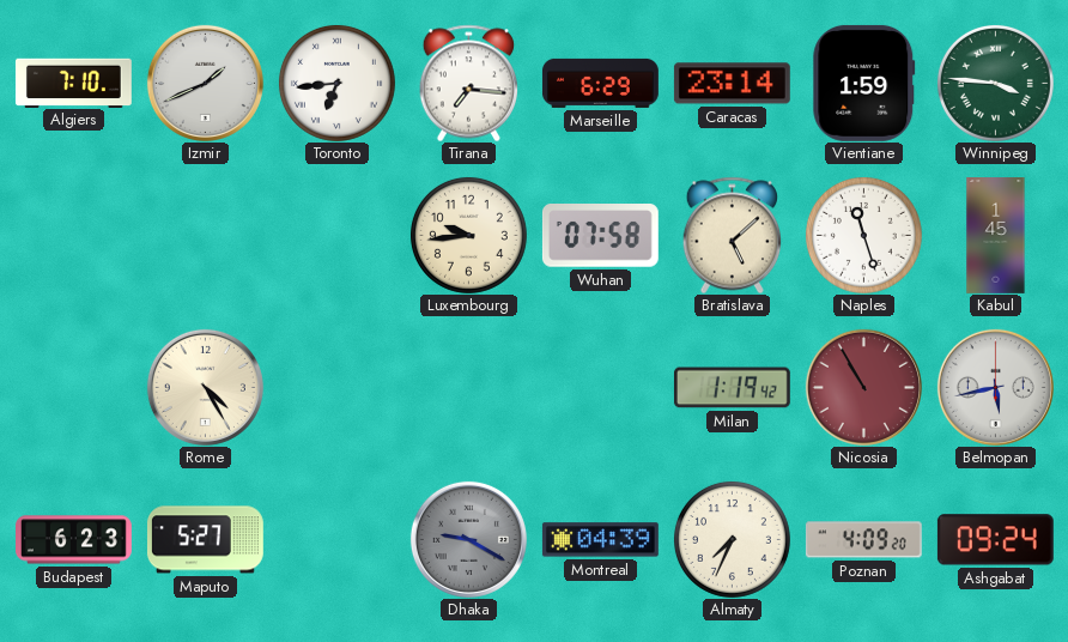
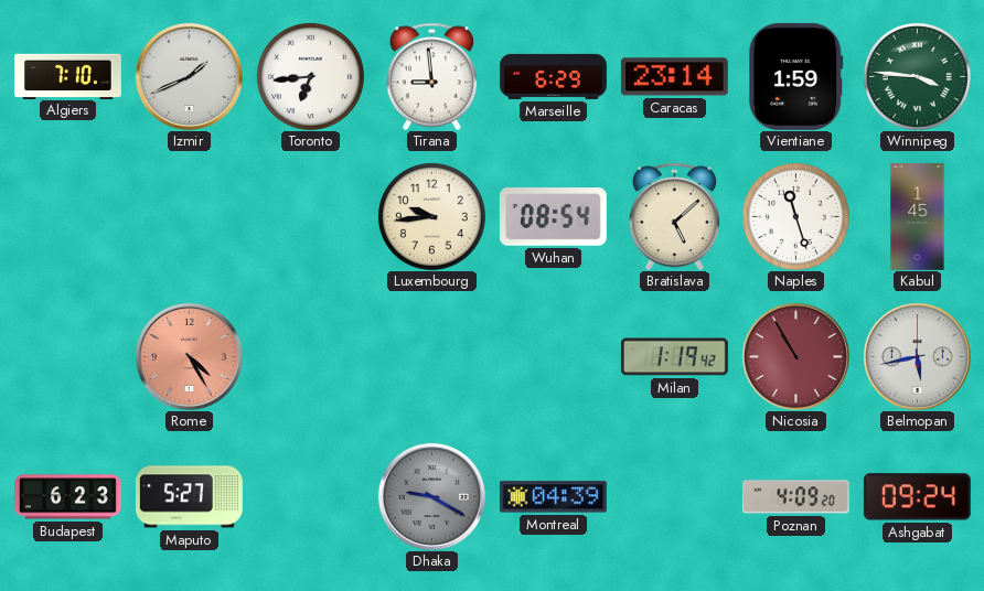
Tirana: 7:16 -> 8:59 (431, 76)
Wuhan: 07:58 -> 08:54 (553, 217)
Rome dial: cream -> salmon (189, 356)
Almaty: 7:34 -> none (732, 539)
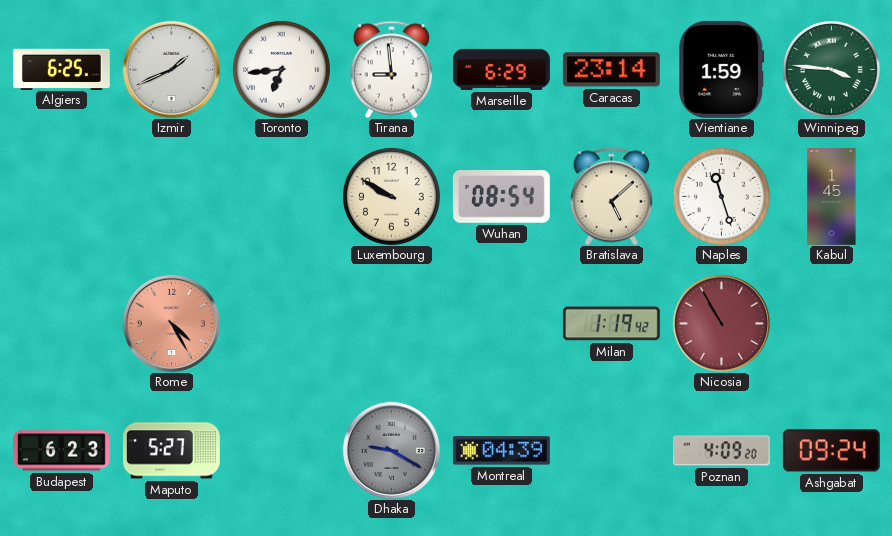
Algiers: 7:10 -> 6:25 (61, 69)
Luxembourg: 9:44 -> 9:50 (391, 196)
Belmopan: 5:43 -> none (917, 356)
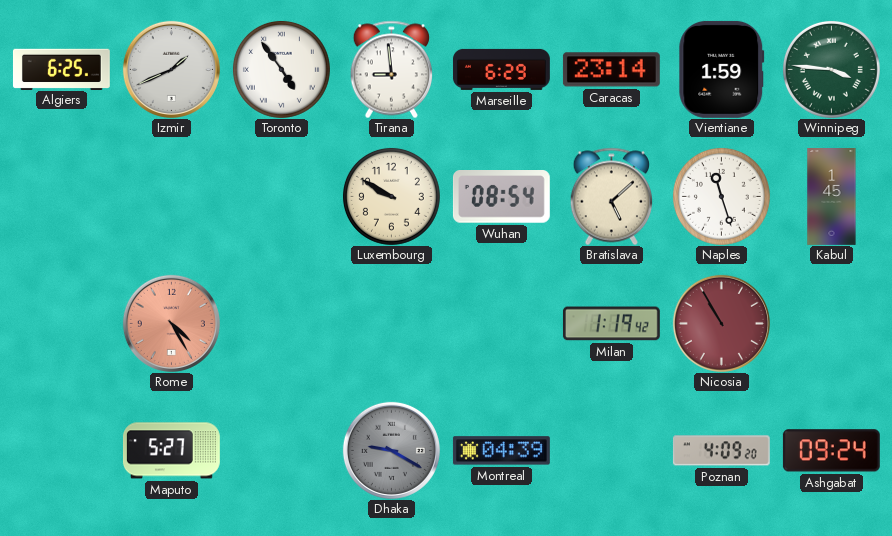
Toronto: 6:44 -> 4:54 (281, 69)
Budapest: 6:23 -> none (62, 451)
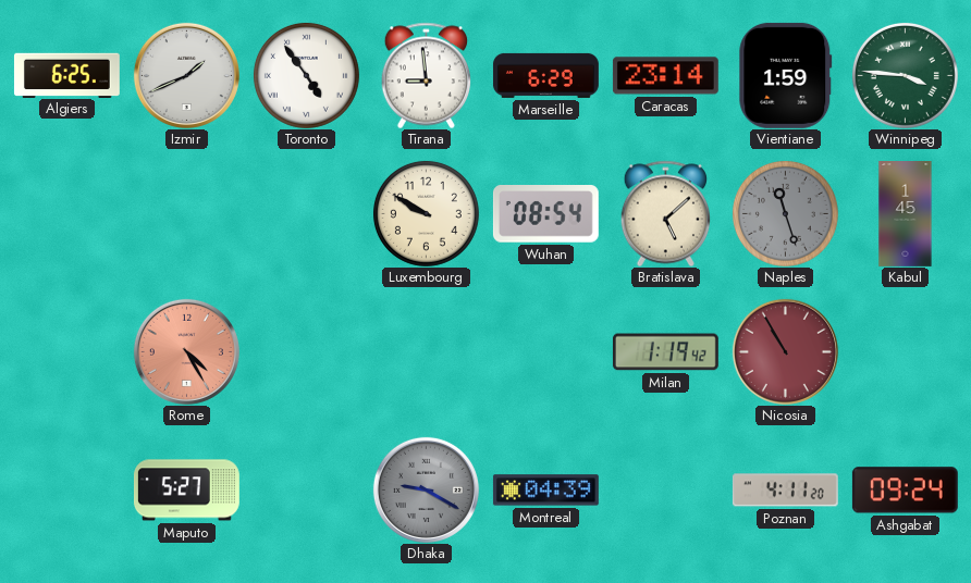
Naples dial: white -> grey (785, 213)
Poznan: 4:09 -> 4:11 (785, 491)
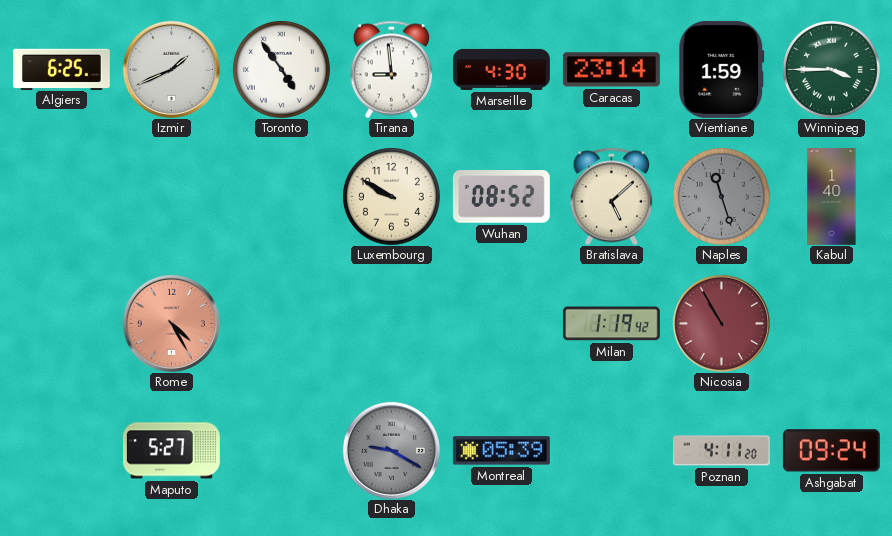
Marseille: 6:29 -> 4:30 (501, 69)
Winnipeg: 3:46 -> 3:45 (831, 69)
Wuhan: 08:54 -> 08:52 (501, 197)
Kabul: 1:45 -> 1:40 (832, 197)
Montreal: 04:39 -> 05:39 (501, 451)
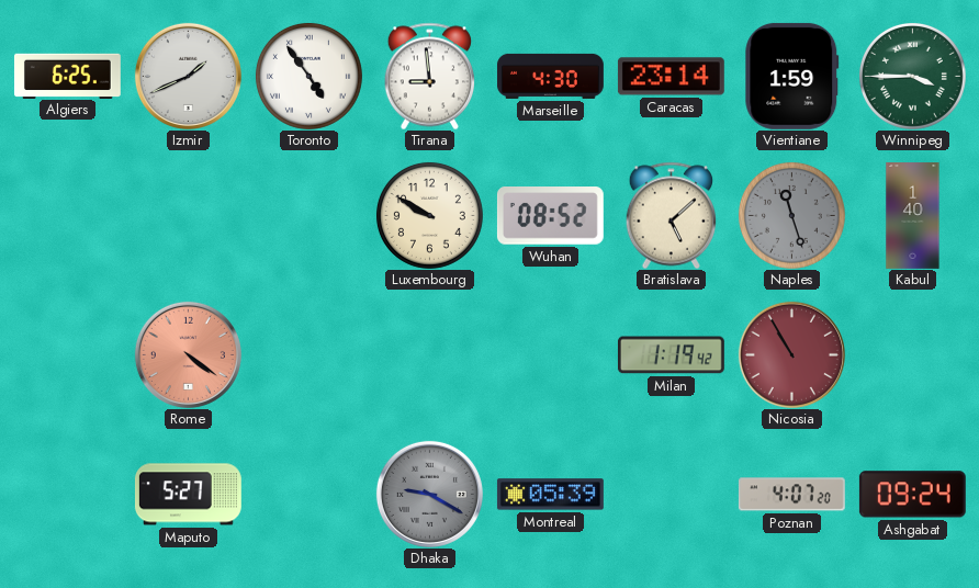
Rome: 4:25 -> 4:21 (188, 354)
Poznan: 4:11 -> 4:07 (791, 495)
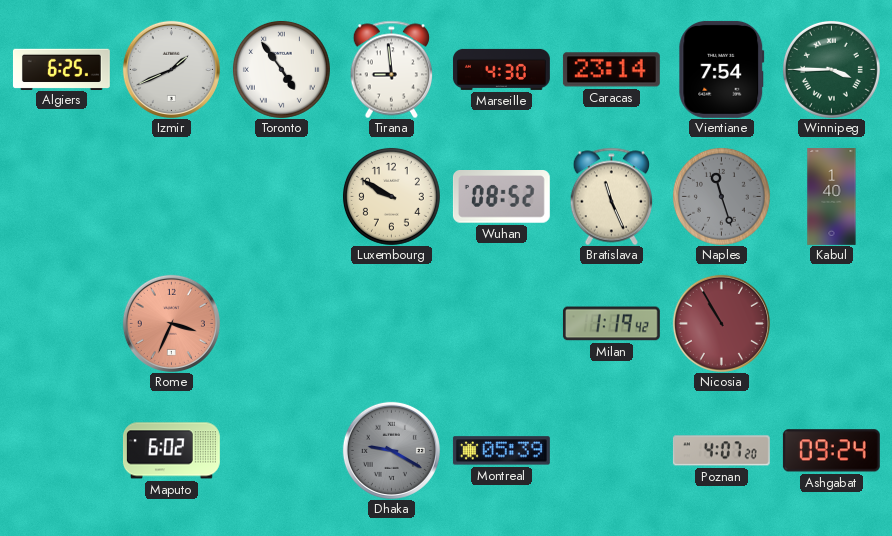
Vientiane: 1:59 -> 7:54 (722, 69)
Bratislava: 5:08 -> 11:26 (611, 196)
Rome: 4:21 -> 3:34 (171, 323)
Maputo: 5:27 -> 6:02 (171, 451)
